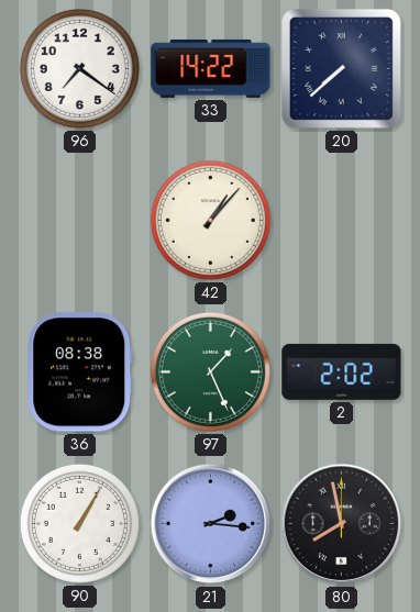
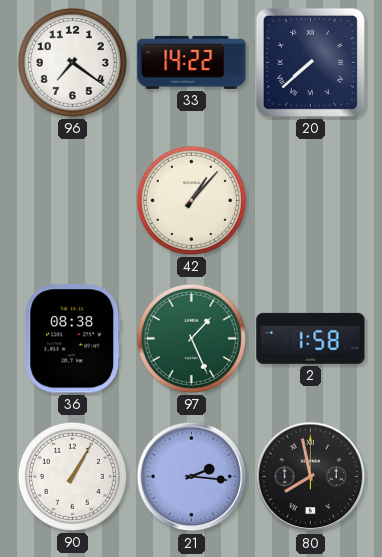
2: 2:02 -> 1:58 (311, 338)
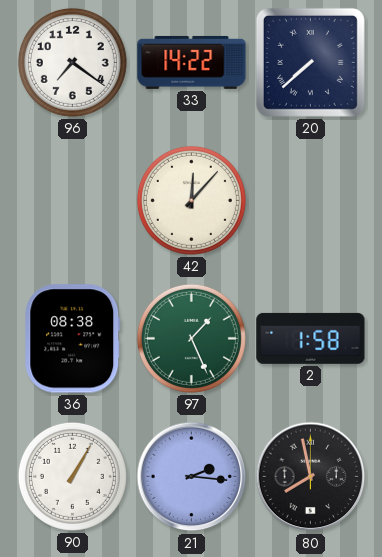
42: 1:07 -> 12:07 (191, 200)
